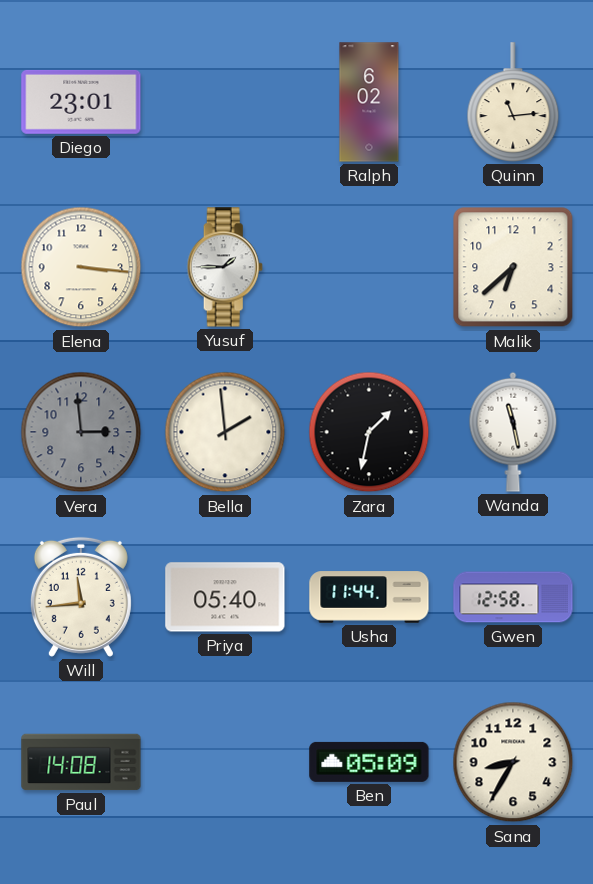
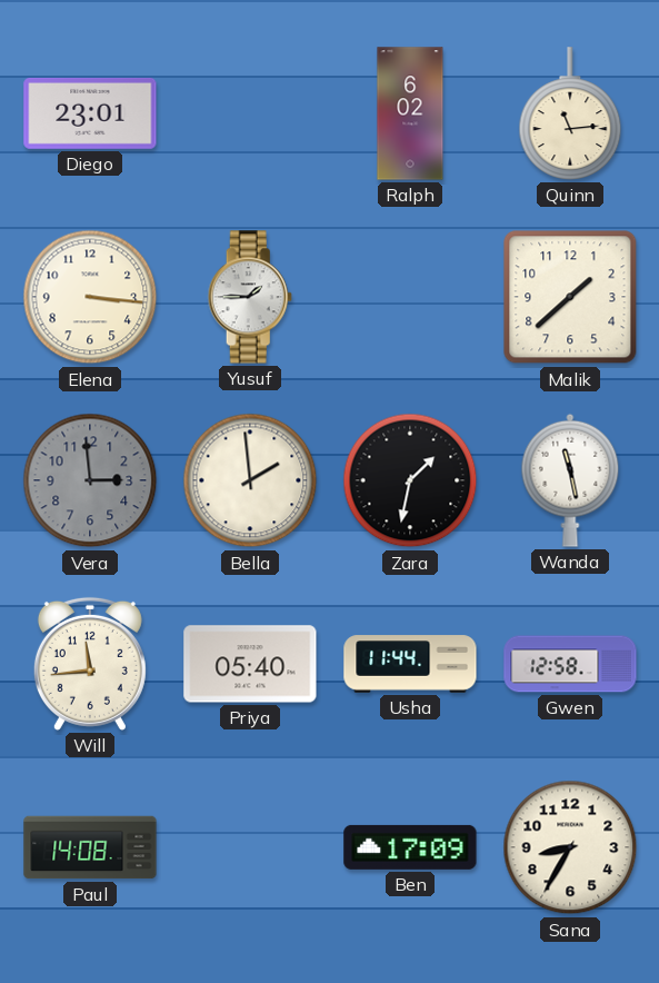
Malik: 6:38 -> 1:38 (570, 297)
Ben: 05:09 -> 17:09 (410, 847)
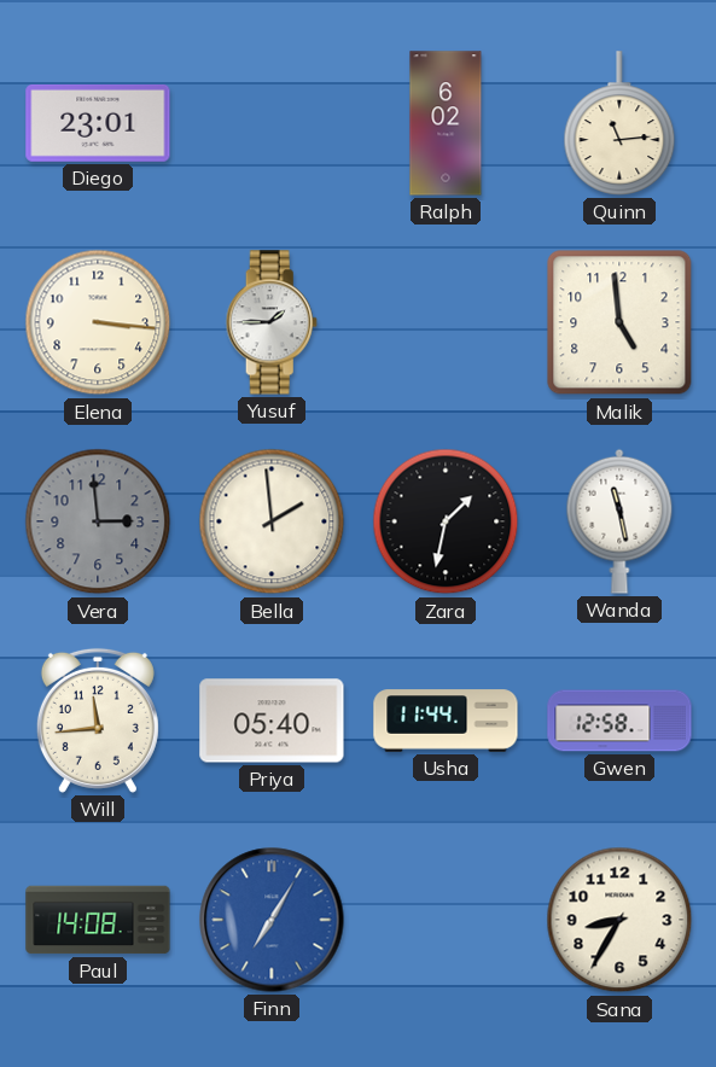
Malik: 1:38 -> 4:59 (619, 322)
Finn: none -> 7:05 (272, 920)
Ben: 17:09 -> none (410, 847)
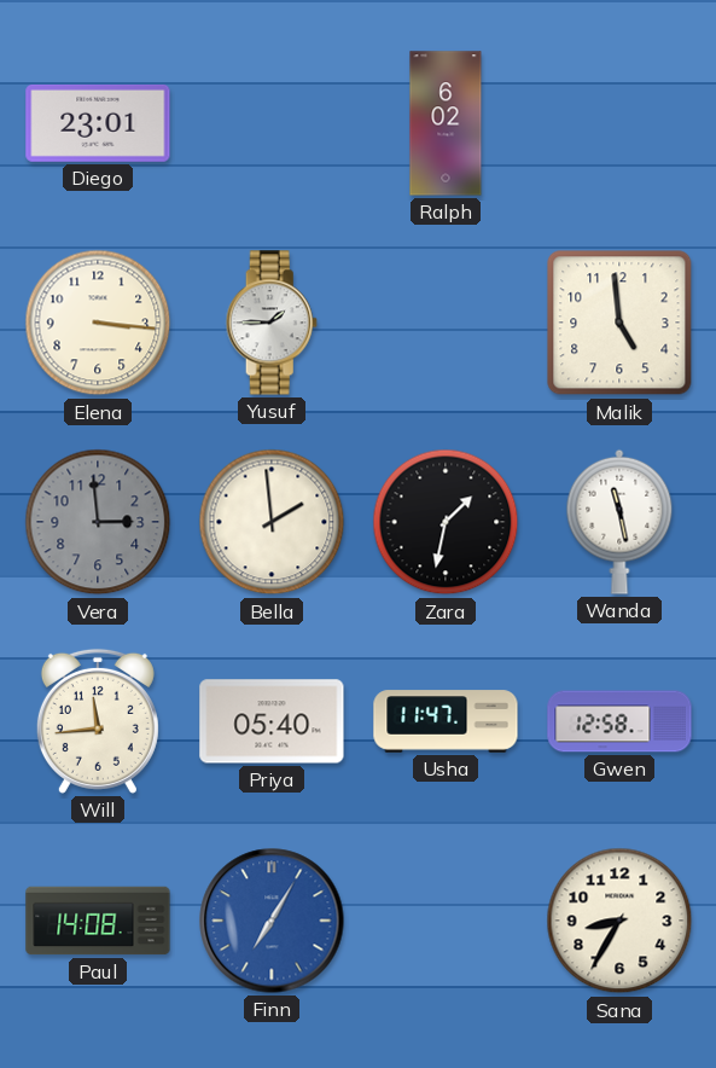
Quinn: 11:14 -> none (619, 123)
Usha: 11:44 -> 11:47 (446, 721)
